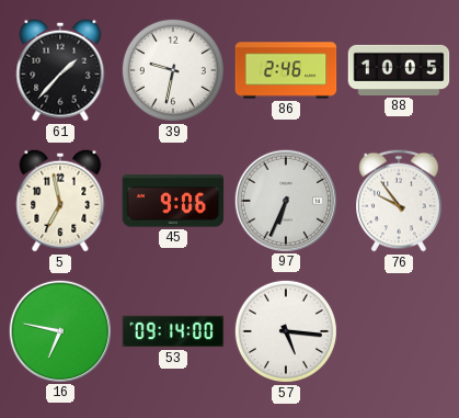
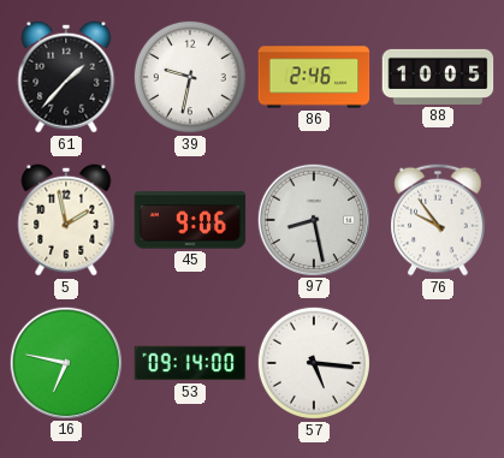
5: 6:58 -> 1:58 (66, 220)
97: 6:34 -> 8:28 (313, 219)
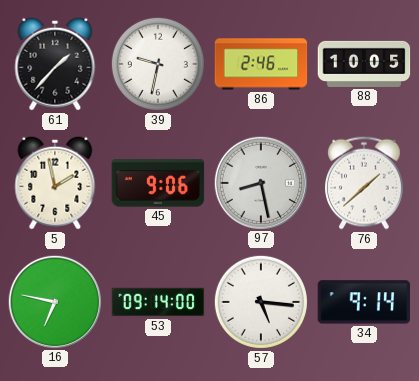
76: 9:54 -> 1:38 (365, 183)
34: none -> 9:14 (364, 302)
